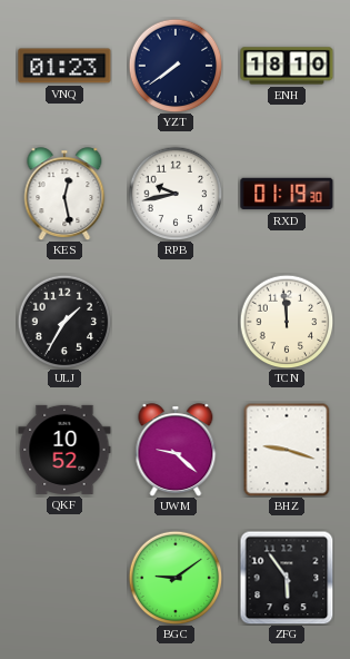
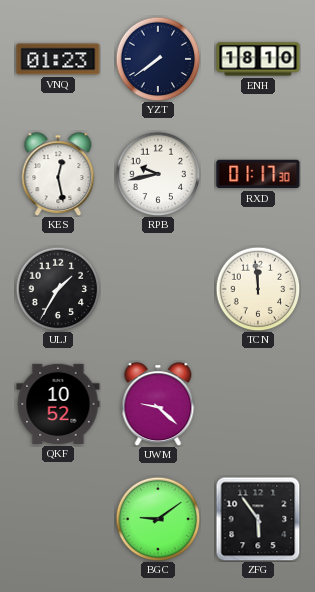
RXD: 01:19 -> 01:17 (258, 174)
BHZ: 9:18 -> none (287, 450)
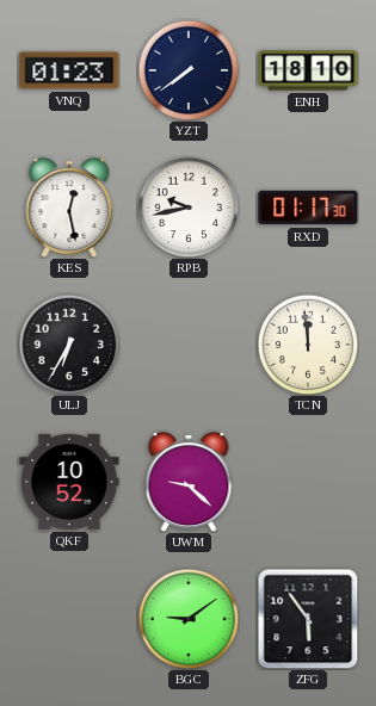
ULJ: 1:35 -> 6:35 (69, 345)
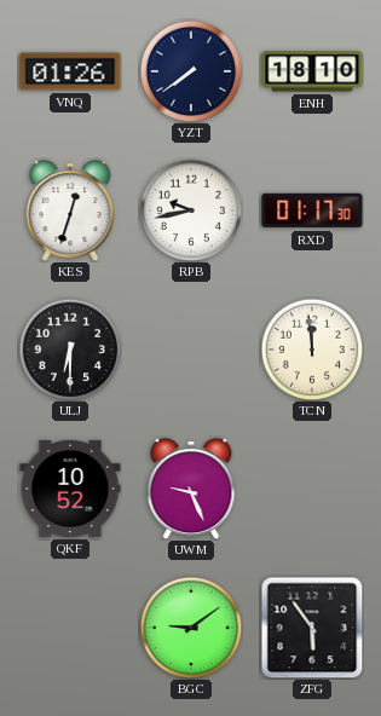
VNQ: 01:23 -> 01:26 (70, 71)
KES: 12:28 -> 12:33 (70, 210)
ULJ: 6:35 -> 6:30 (70, 350)
UWM: 9:22 -> 9:26 (191, 489)
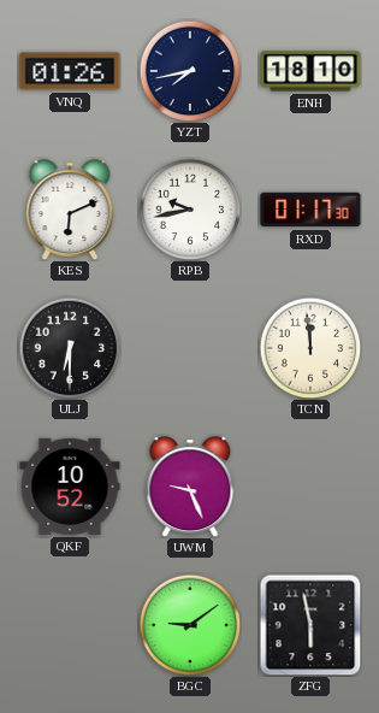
YZT: 7:39 -> 7:43 (190, 71)
KES: 12:33 -> 6:11 (70, 210)
ZFG: 5:54 -> 5:58 (310, 625)
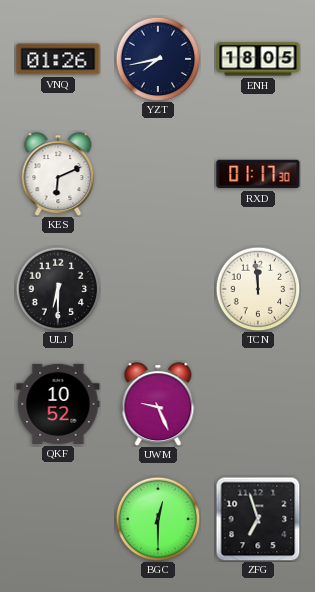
ENH: 18:10 -> 18:05 (258, 59)
RPB: 9:43 -> none (190, 210)
BGC: 9:09 -> 12:30 (158, 519)
ZFG: 5:58 -> 6:57 (258, 519)
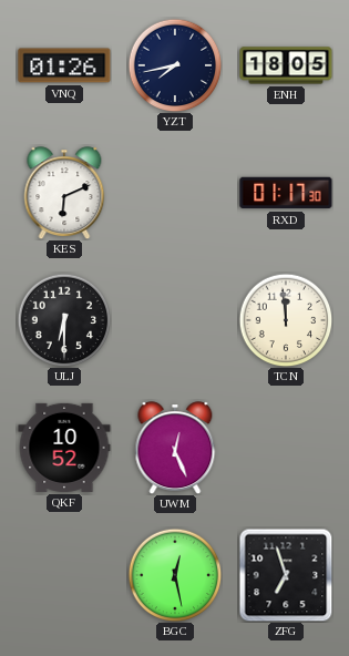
UWM: 9:26 -> 12:26 (175, 448)
BGC: 12:30 -> 12:28 (175, 575)
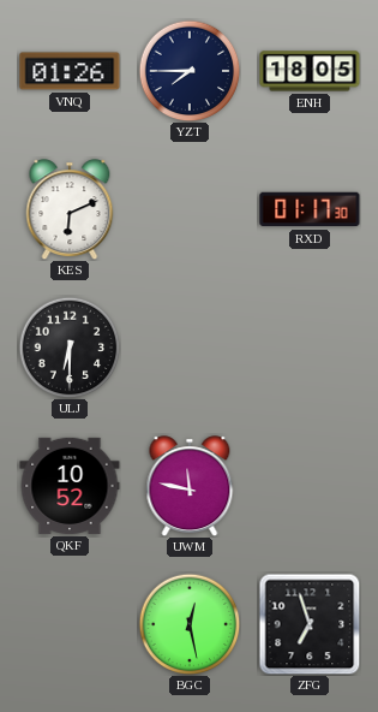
YZT: 7:43 -> 7:45 (190, 71)
TCN: 11:59 -> none (286, 320)
UWM: 12:26 -> 11:47 (190, 486)
